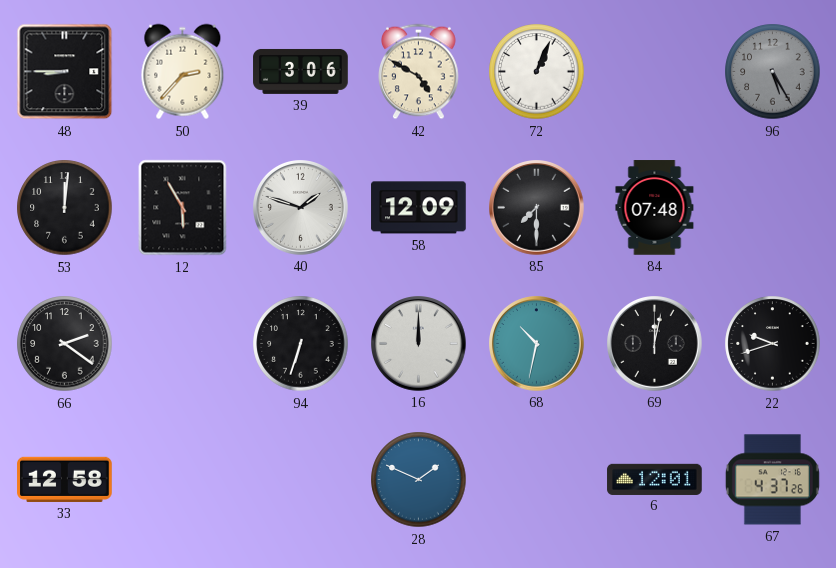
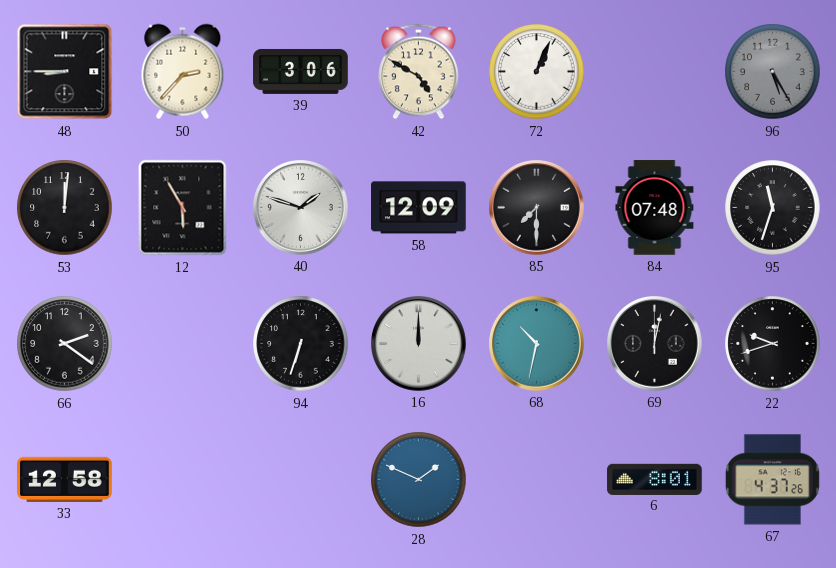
95: none -> 11:33 (773, 208)
6: 12:01 -> 8:01 (655, 479)
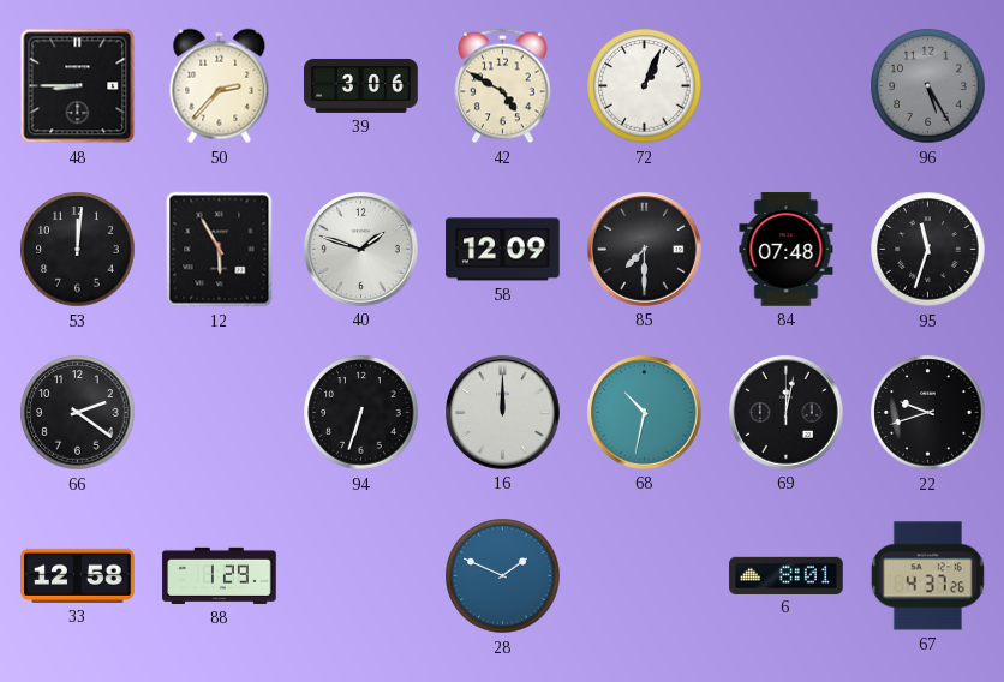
88: none -> 1:29 (220, 575)
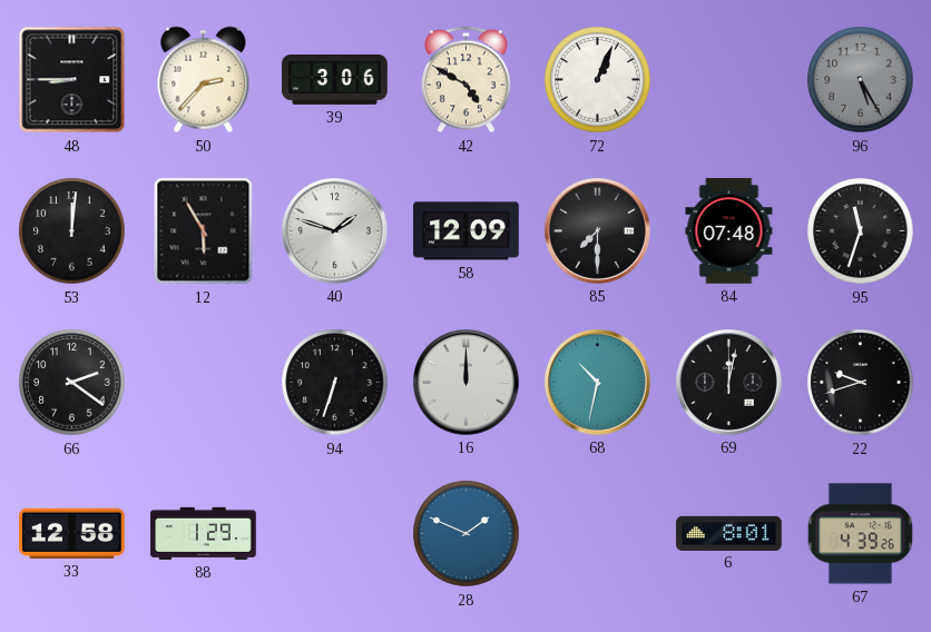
67: 4:37 -> 4:39 (860, 534)
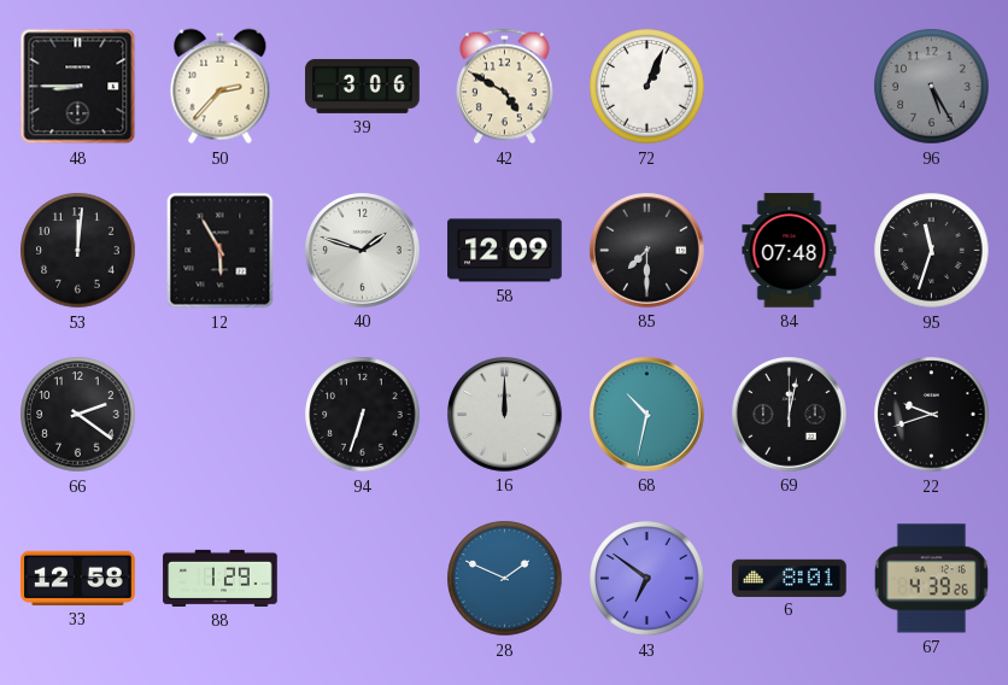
43: none -> 6:51 (647, 579)
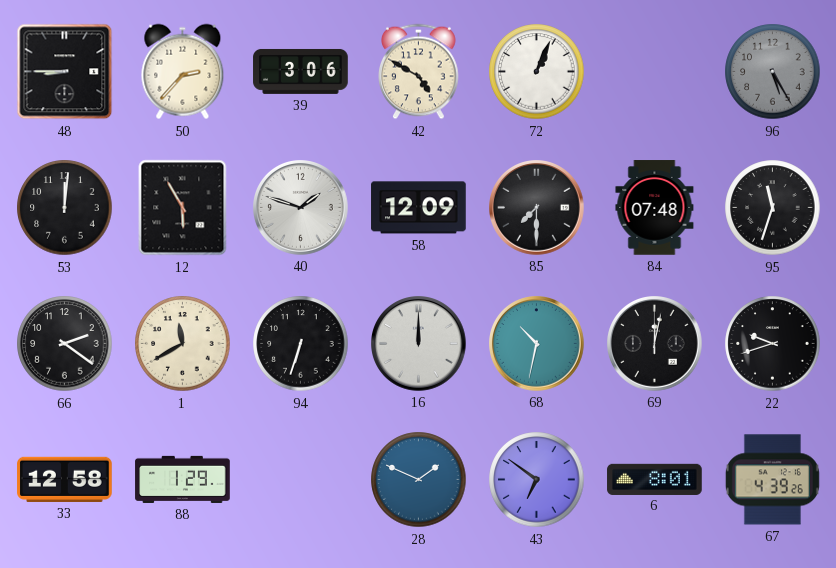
1: none -> 11:40 (183, 344)
